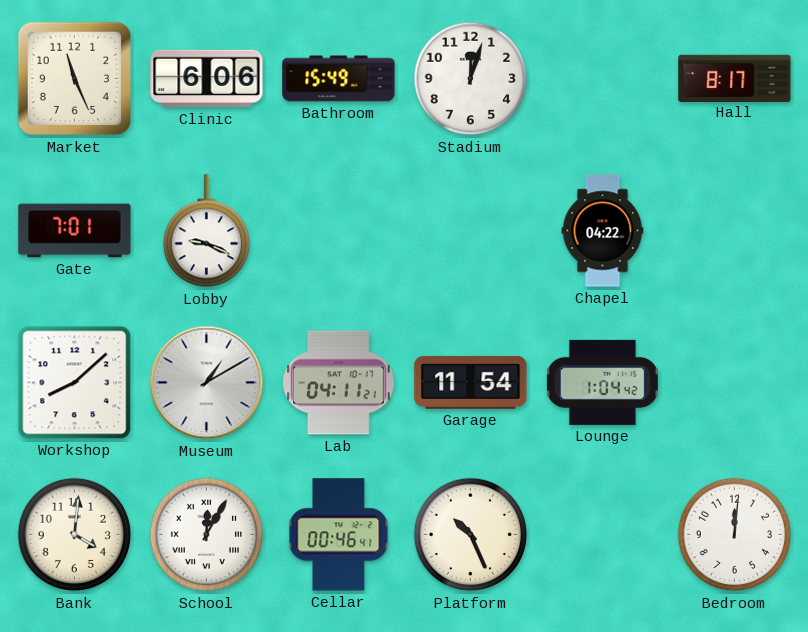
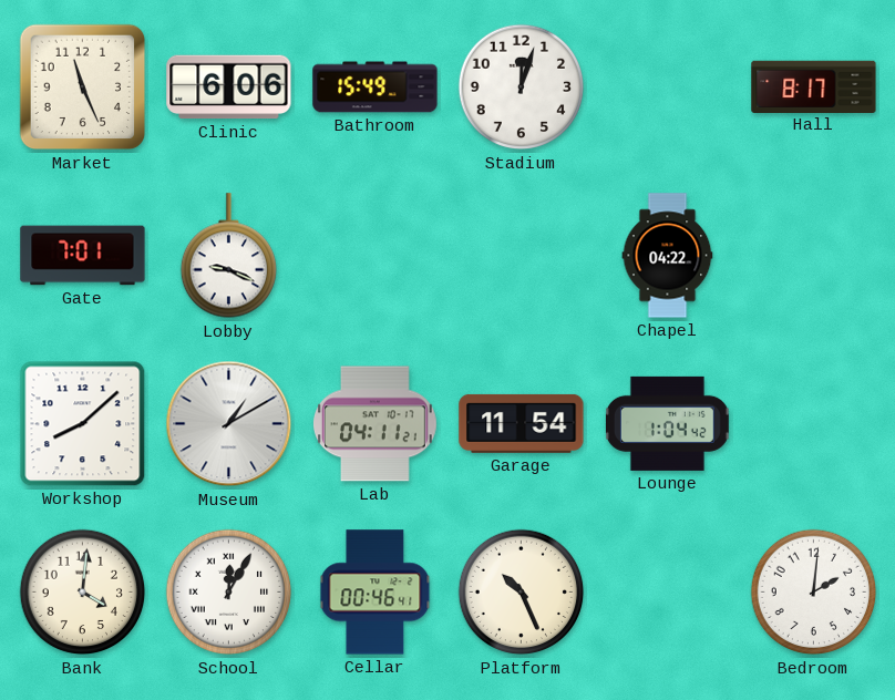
Bedroom: 12:01 -> 2:01 (814, 593)
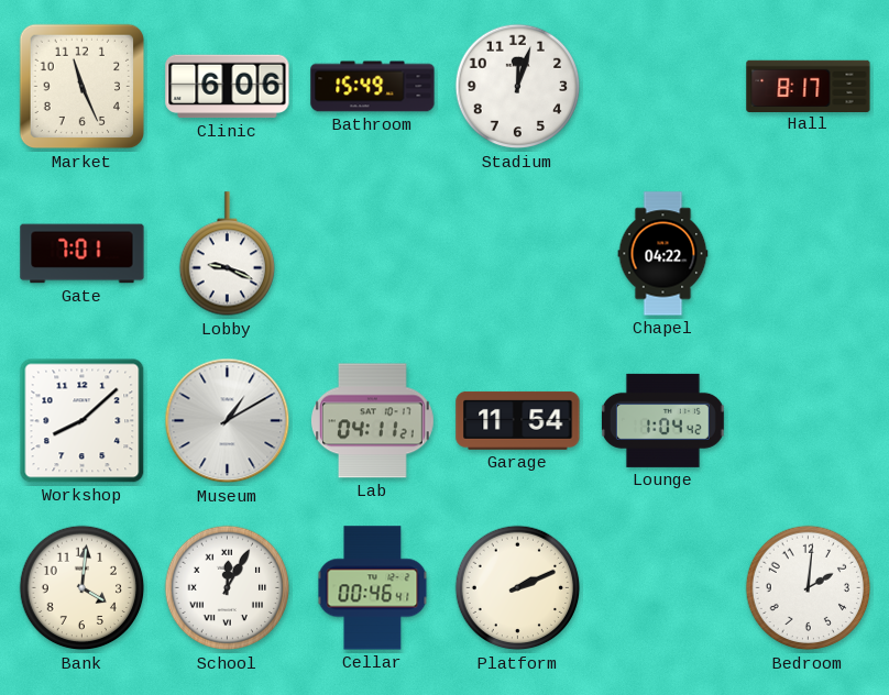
Platform: 10:26 -> 2:11 (518, 588)
